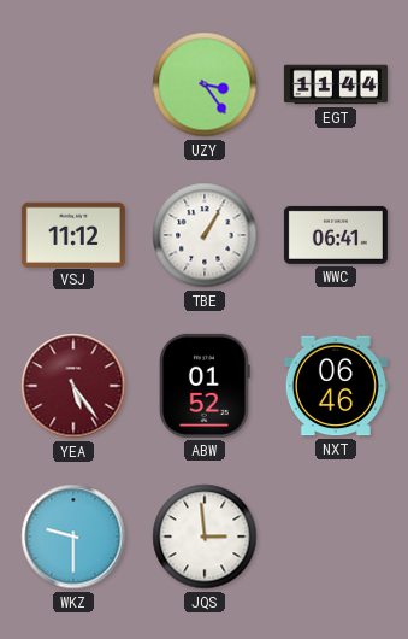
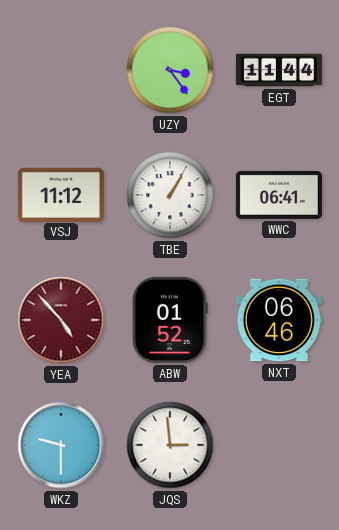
YEA: 5:24 -> 4:53 (61, 320)
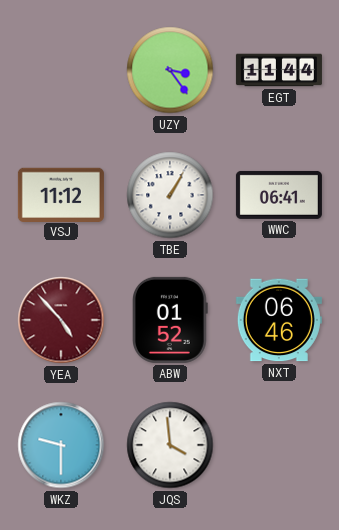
JQS: 2:59 -> 3:59 (170, 445)
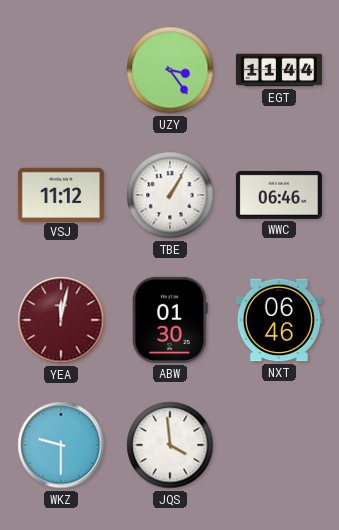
WWC: 06:41 -> 06:46 (279, 195)
YEA: 4:53 -> 12:02 (61, 320)
ABW: 01:52 -> 01:30 (171, 320)
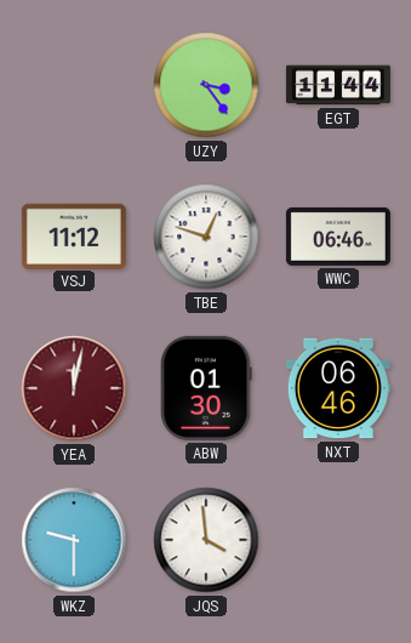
TBE: 1:05 -> 12:48 (206, 237)
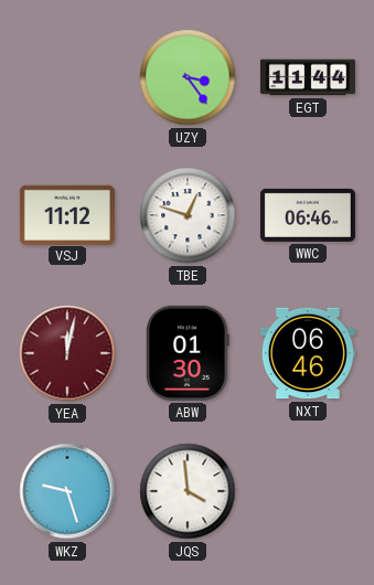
WKZ: 9:30 -> 9:27 (67, 491)
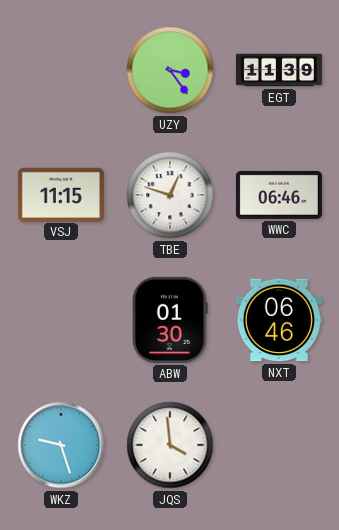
EGT: 11:44 -> 11:39 (279, 70)
VSJ: 11:12 -> 11:15 (61, 194)
YEA: 12:02 -> none (67, 353)
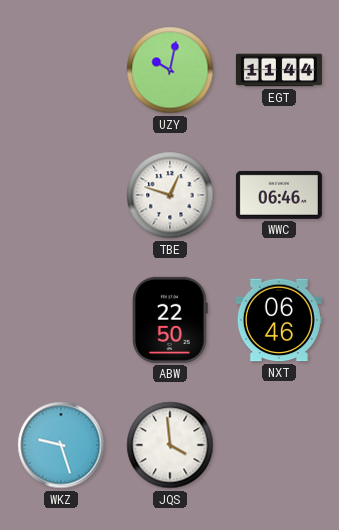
UZY: 3:24 -> 10:02 (170, 70)
EGT: 11:39 -> 11:44 (279, 70)
VSJ: 11:15 -> none (61, 194)
ABW: 01:30 -> 22:50 (171, 320)
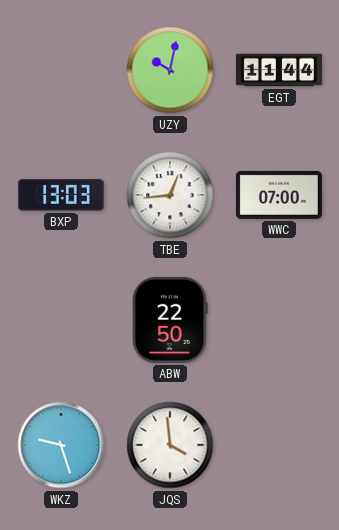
BXP: none -> 13:03 (61, 195)
TBE: 12:48 -> 12:44 (170, 195)
WWC: 06:46 -> 07:00 (279, 195)
NXT: 06:46 -> none (279, 320)
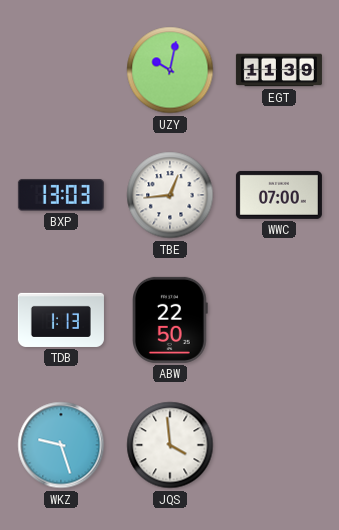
EGT: 11:44 -> 11:39 (279, 70)
TDB: none -> 1:13 (61, 320)
